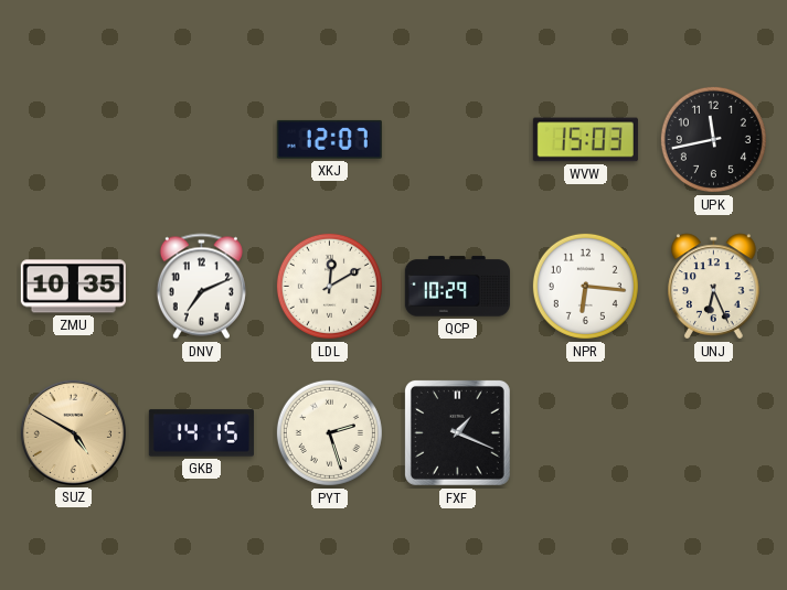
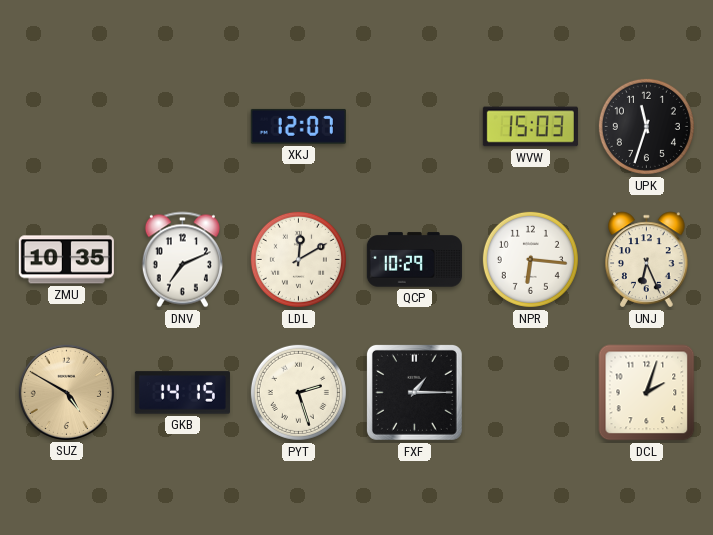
UPK: 11:43 -> 11:33 (646, 126)
FXF: 1:19 -> 1:15 (414, 392)
DCL: none -> 2:03 (647, 393)
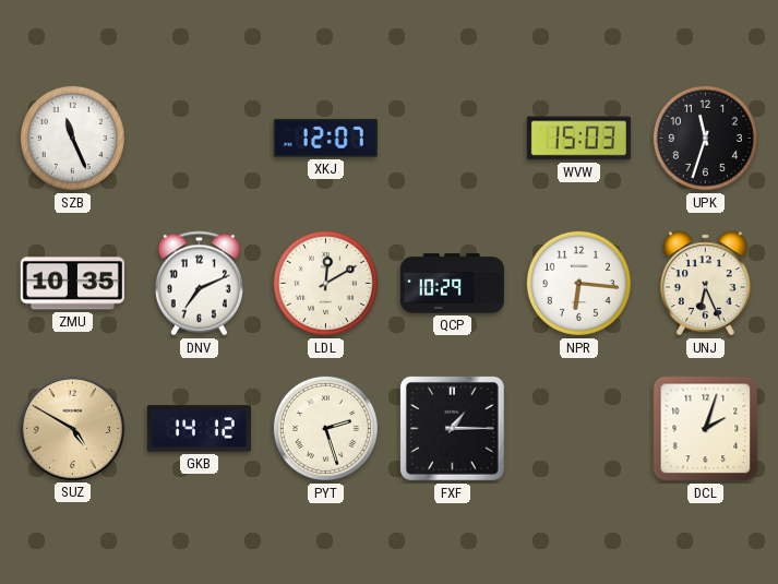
SZB: none -> 11:26 (72, 138)
GKB: 14:15 -> 14:12 (199, 429)
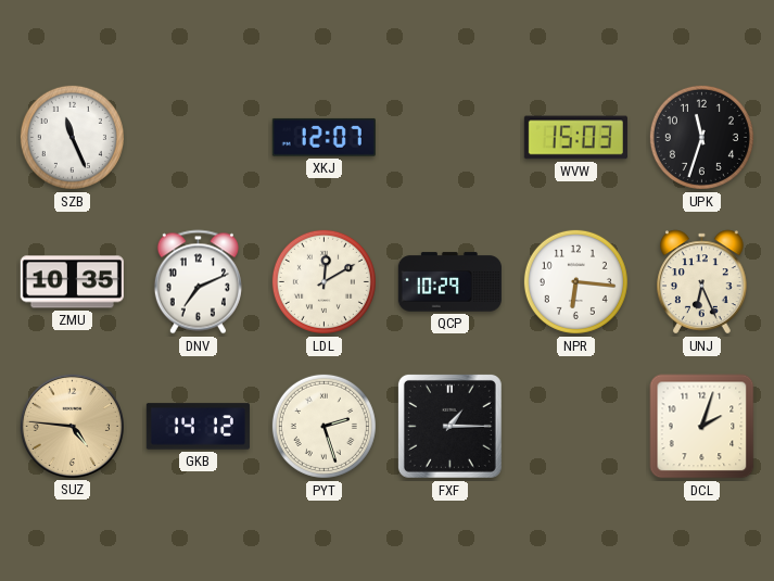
SUZ: 4:50 -> 4:46 (72, 426)
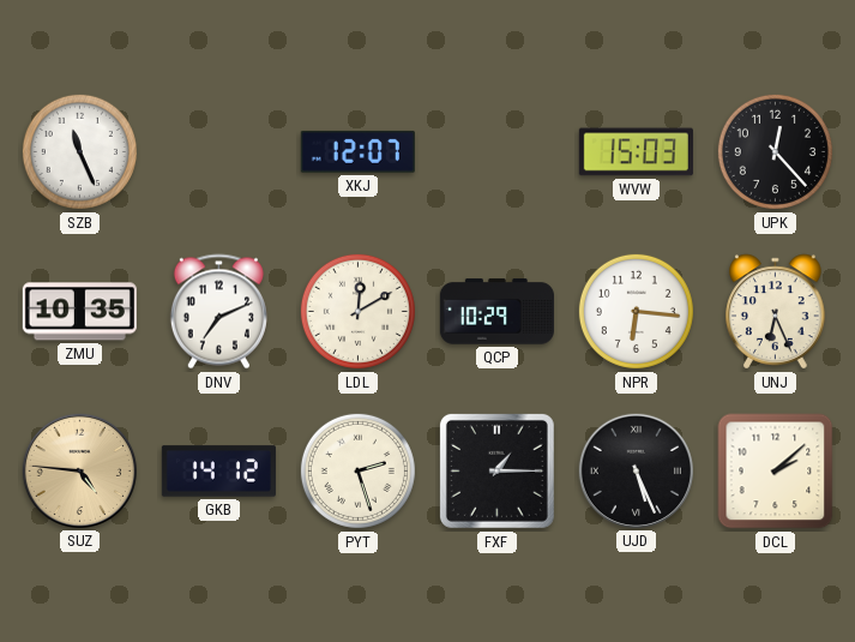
UPK: 11:33 -> 12:23 (775, 151)
UJD: none -> 5:26 (636, 470)
DCL: 2:03 -> 2:08 (776, 472)
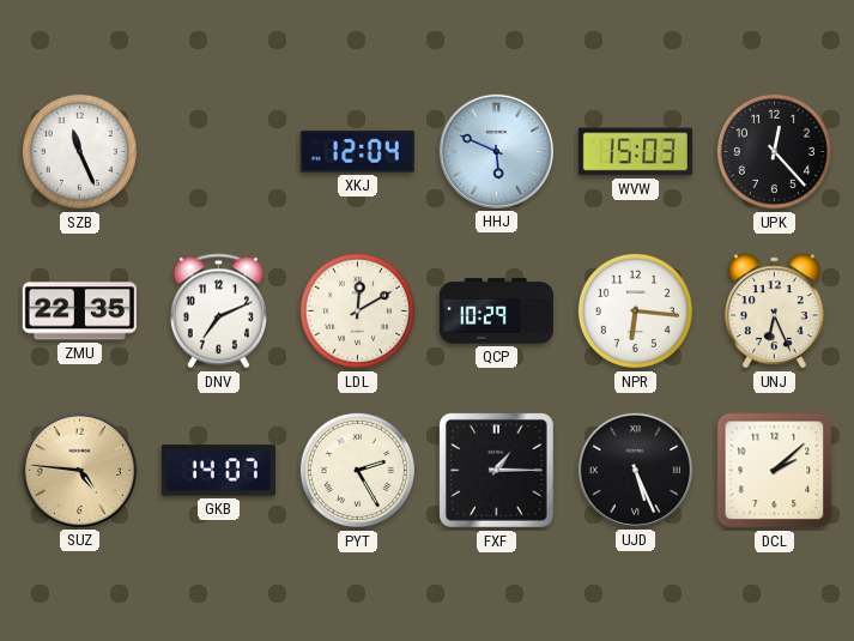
XKJ: 12:07 -> 12:04 (357, 151)
HHJ: none -> 5:49 (496, 151)
ZMU: 10:35 -> 22:35 (79, 312)
GKB: 14:12 -> 14:07 (218, 471)
PYT: 2:27 -> 2:25 (357, 470)
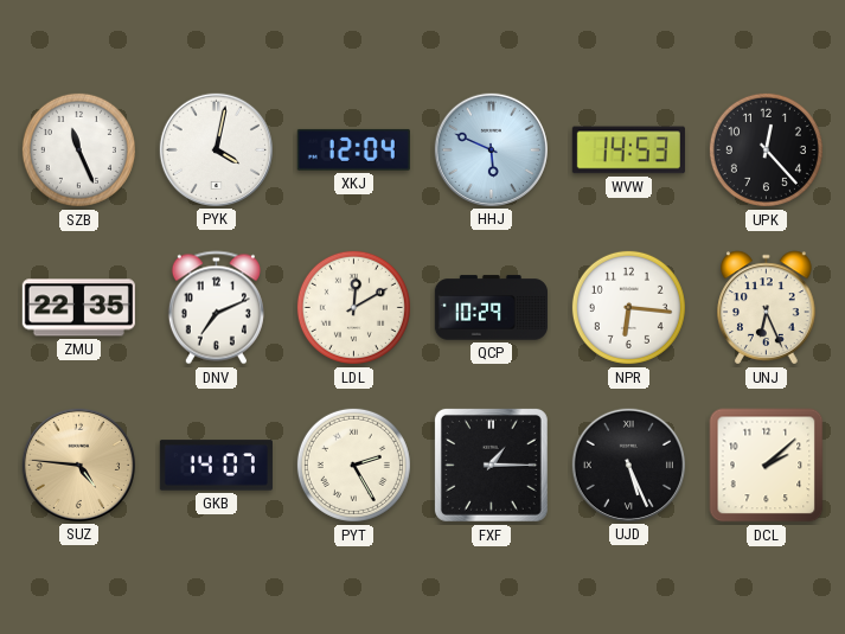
PYK: none -> 4:02 (216, 149)
WVW: 15:03 -> 14:53 (628, 151)
